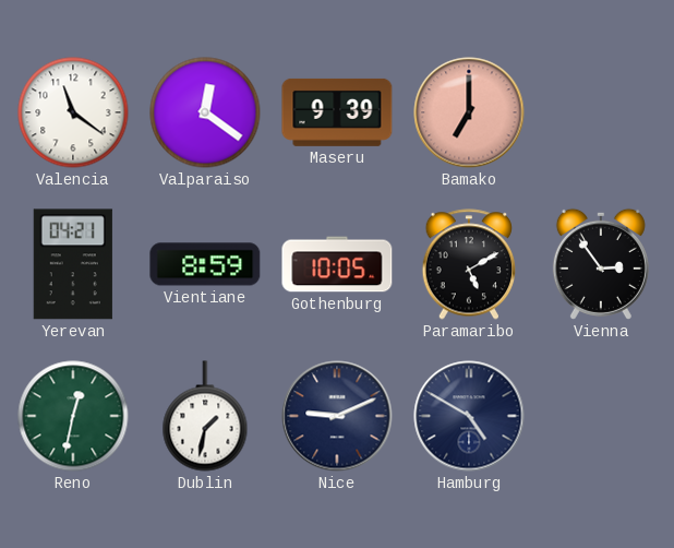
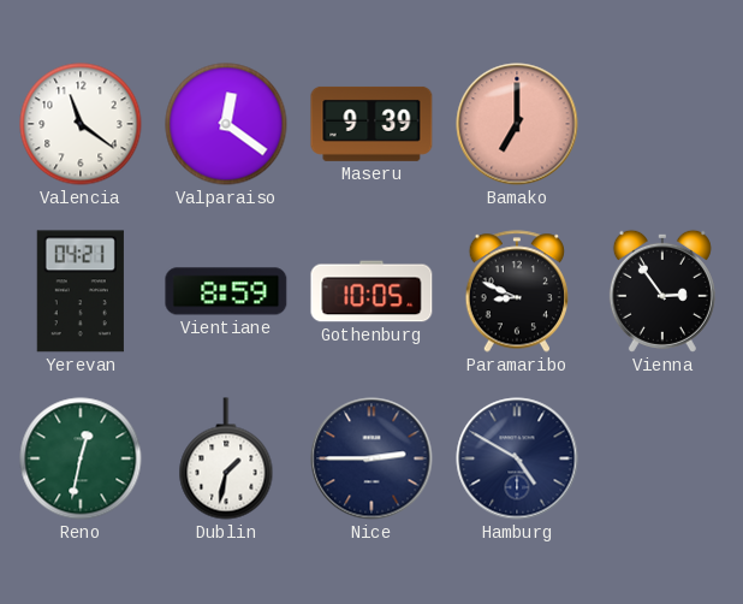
Paramaribo: 5:10 -> 8:49 (517, 291)
Nice: 9:11 -> 2:45 (371, 458)
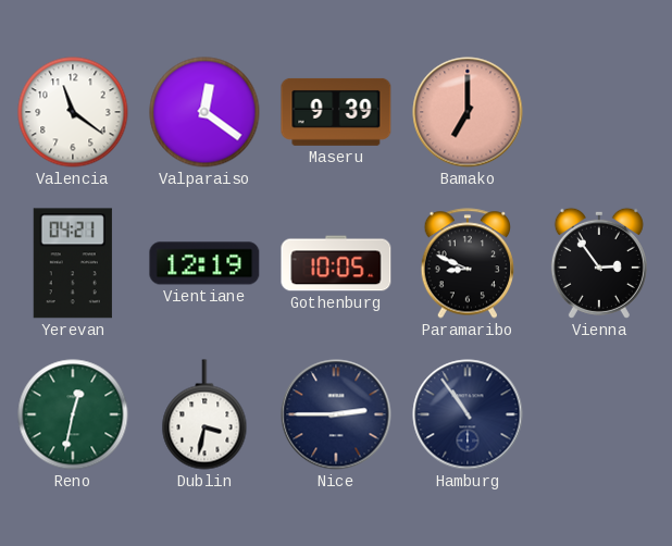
Vientiane: 8:59 -> 12:19 (204, 263)
Dublin: 1:32 -> 3:32 (204, 414)
Hamburg: 4:50 -> 10:54 (468, 414)
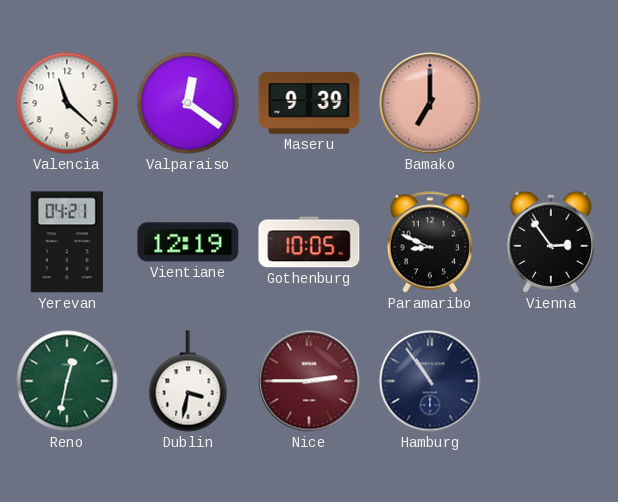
Valencia: 11:21 -> 11:22 (67, 103)
Nice dial: navy -> burgundy (309, 381)
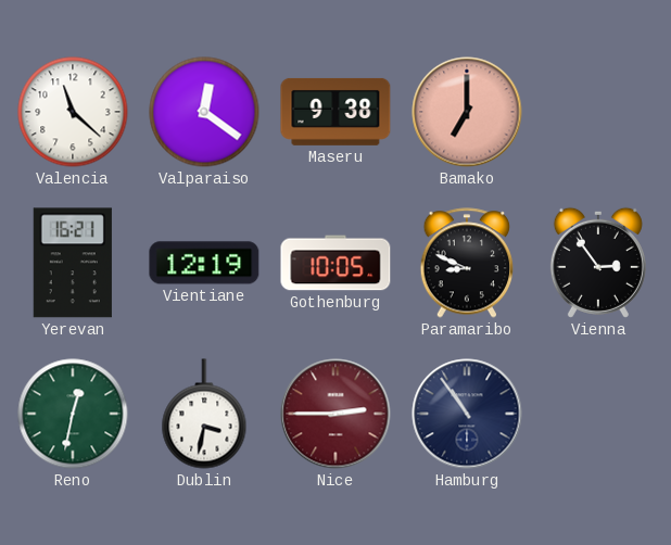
Maseru: 9:39 -> 9:38 (335, 112)
Yerevan: 04:21 -> 16:21 (73, 263)
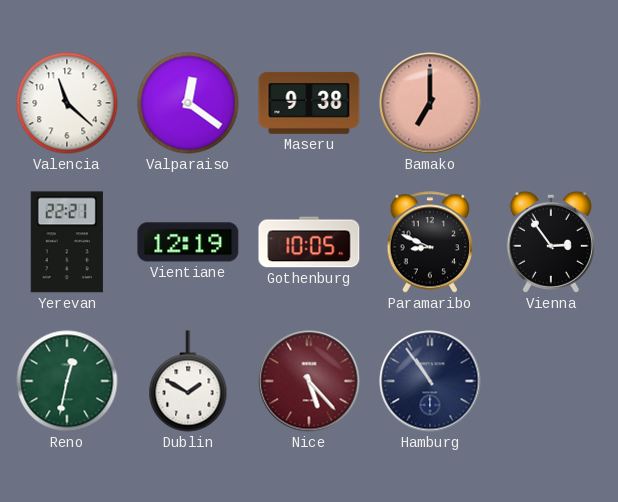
Yerevan: 16:21 -> 22:21 (67, 242)
Dublin: 3:32 -> 1:50 (188, 381)
Nice: 2:45 -> 5:23 (309, 381)
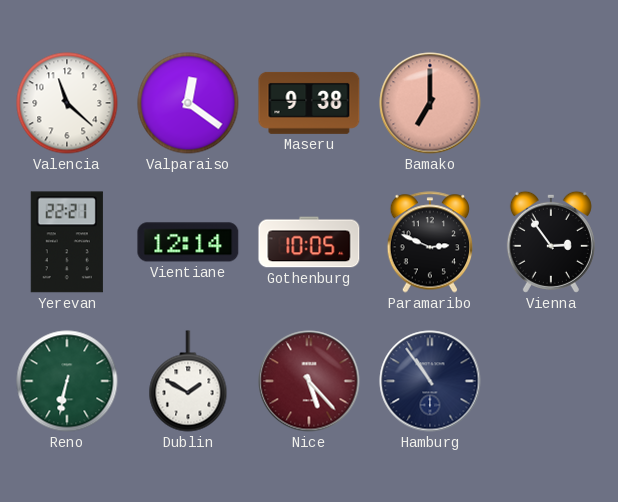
Vientiane: 12:19 -> 12:14 (188, 242)
Paramaribo: 8:49 -> 2:49 (430, 242)
Reno: 12:32 -> 6:32 (67, 381)
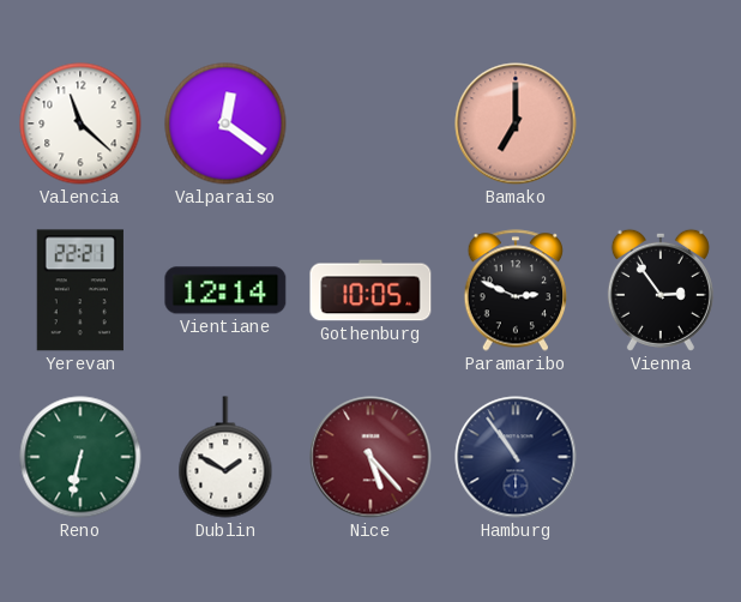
Maseru: 9:38 -> none (309, 103)
